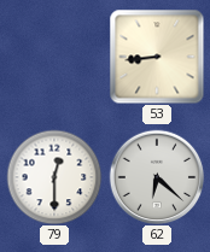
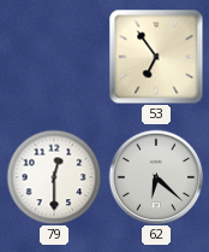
53: 8:44 -> 6:54 (156, 57)
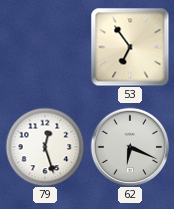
79: 12:30 -> 12:27 (45, 147)
62: 6:22 -> 6:19 (130, 147)
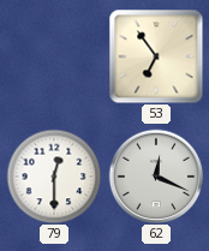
79: 12:27 -> 12:30 (54, 177)
62: 6:19 -> 12:19 (156, 177)
